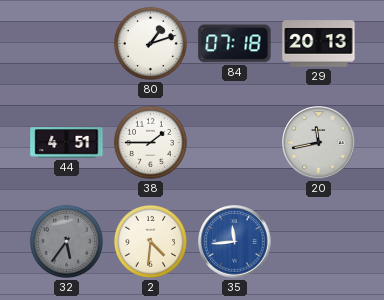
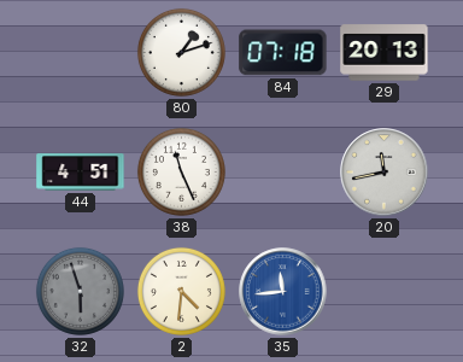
38: 1:45 -> 11:26 (181, 171)
32: 5:36 -> 5:57 (80, 291)
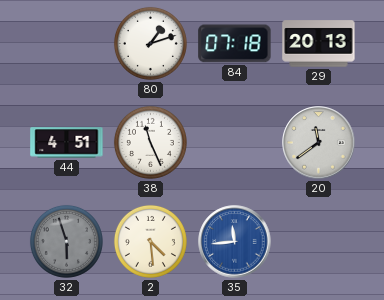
20: 11:43 -> 11:39 (319, 143)
2: 4:31 -> 4:29 (150, 241)
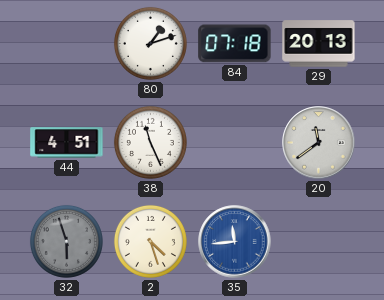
2: 4:29 -> 4:27 (150, 241)
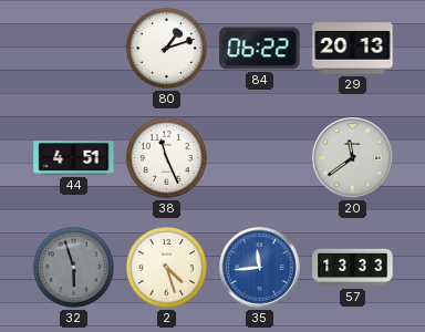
84: 07:18 -> 06:22 (260, 49)
57: none -> 13:33 (353, 268)
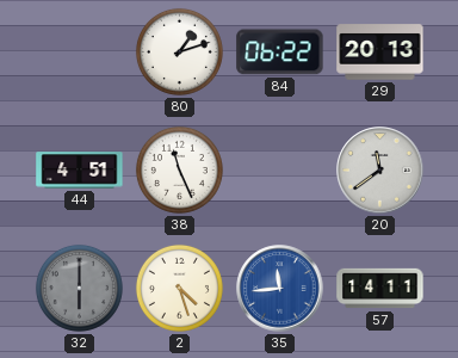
32: 5:57 -> 6:00 (79, 288)
57: 13:33 -> 14:11 (380, 289)
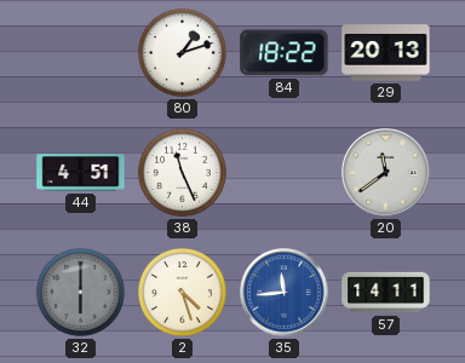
84: 06:22 -> 18:22 (285, 53)
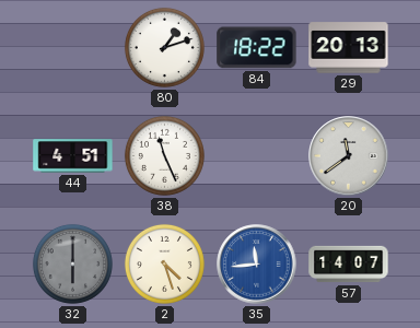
57: 14:11 -> 14:07 (349, 265)
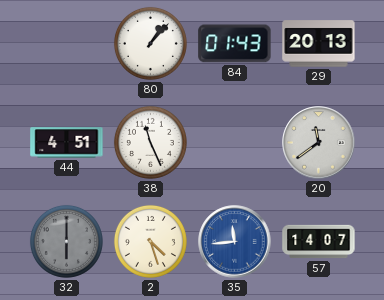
80: 1:12 -> 1:07 (150, 43)
84: 18:22 -> 01:43 (235, 44)
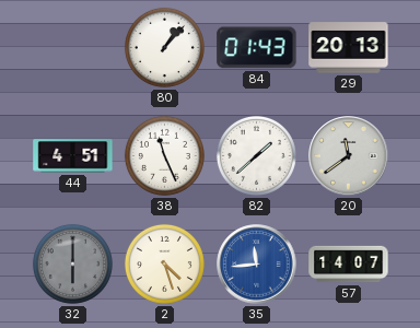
82: none -> 1:38 (256, 155)
